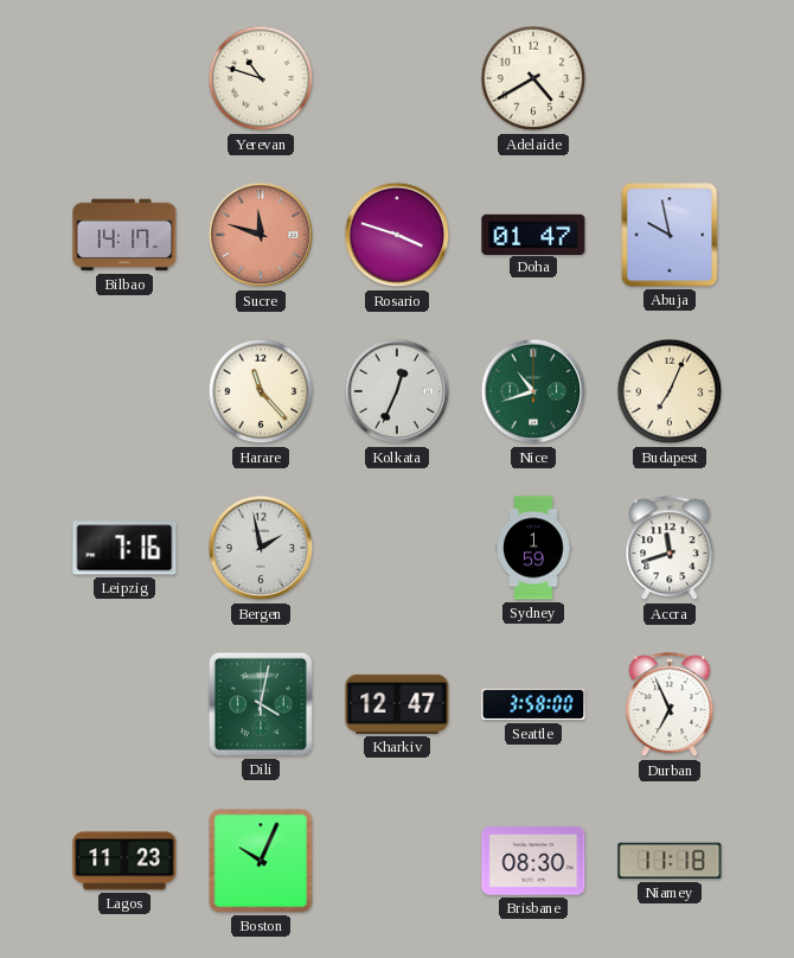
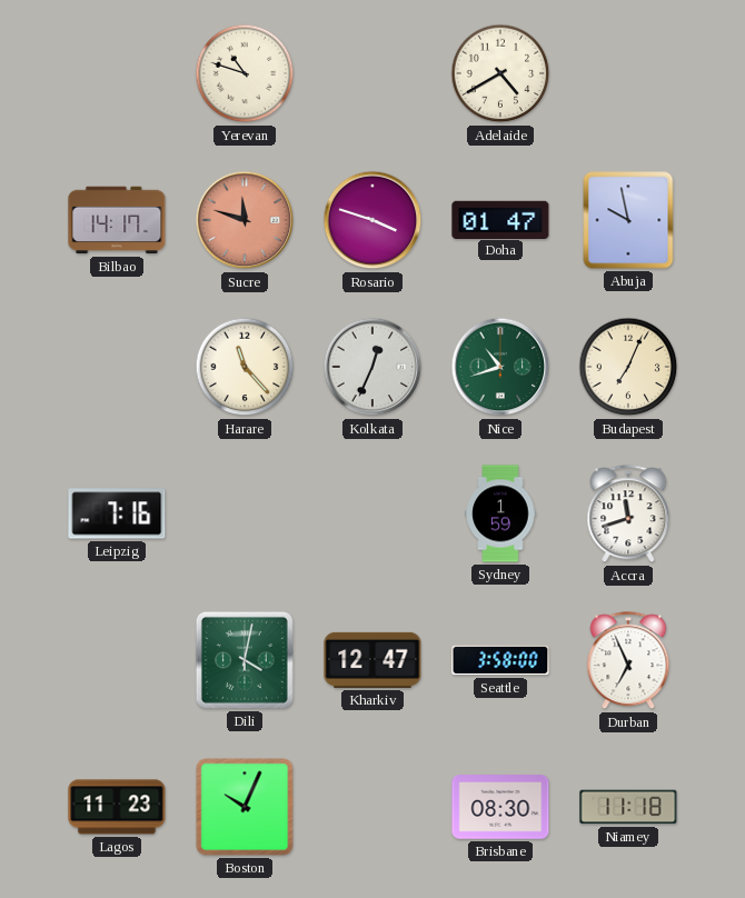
Bergen: 1:58 -> none (261, 548)
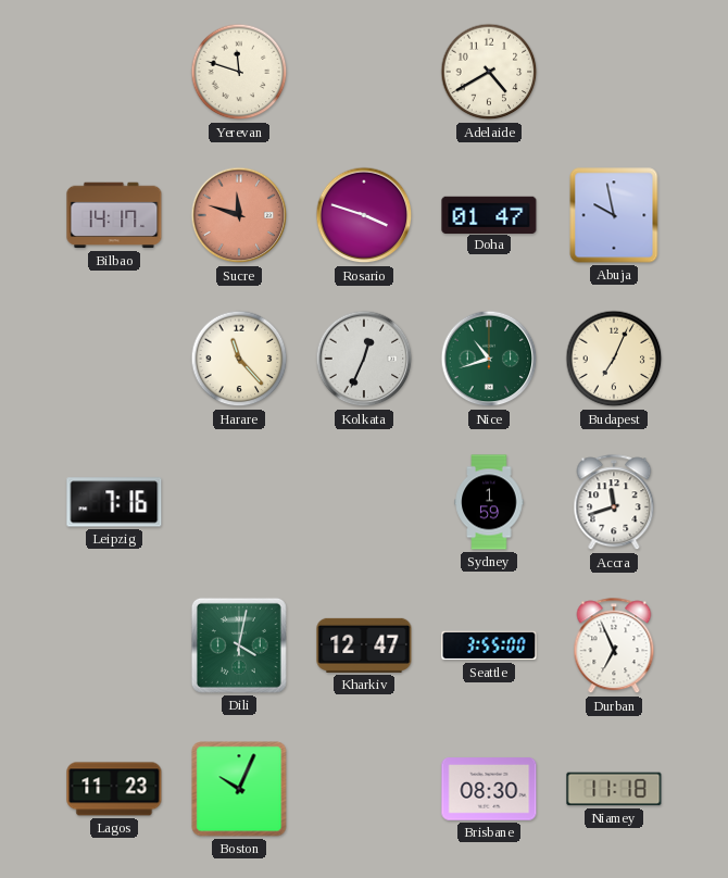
Yerevan: 10:48 -> 11:48 (239, 72)
Seattle: 3:58 -> 3:55 (489, 645)
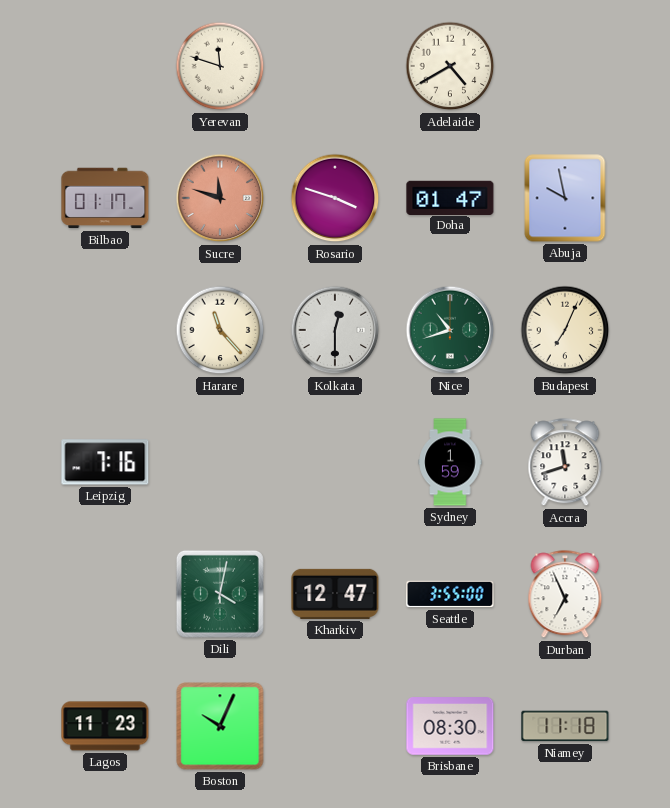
Bilbao: 14:17 -> 01:17 (105, 198)
Kolkata: 12:34 -> 12:30 (335, 330)
